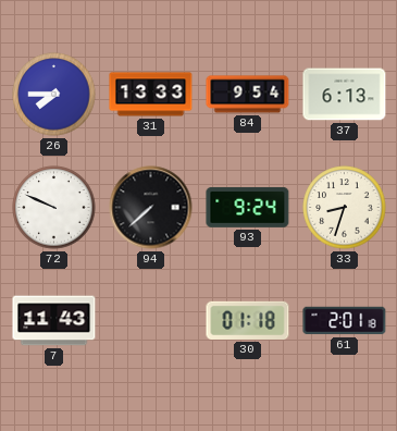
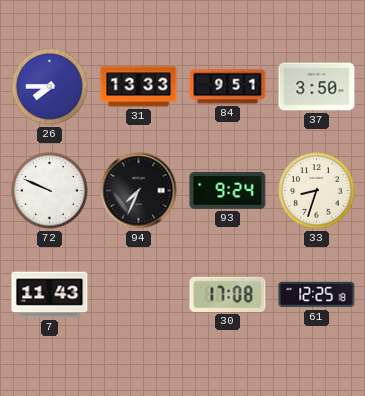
84: 9:54 -> 9:51 (228, 87)
37: 6:13 -> 3:50 (317, 87)
94: 7:38 -> 7:34 (139, 191)
30: 01:18 -> 17:08 (228, 294)
61: 2:01 -> 12:25 (317, 295)
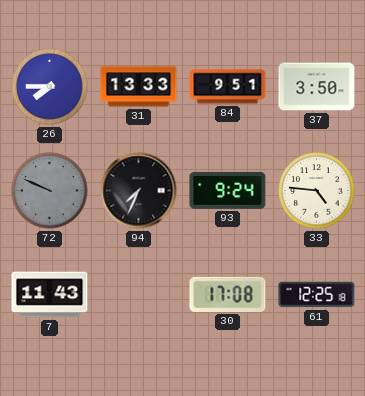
72 dial: white -> grey (50, 191)
33: 8:33 -> 4:46 (317, 191)
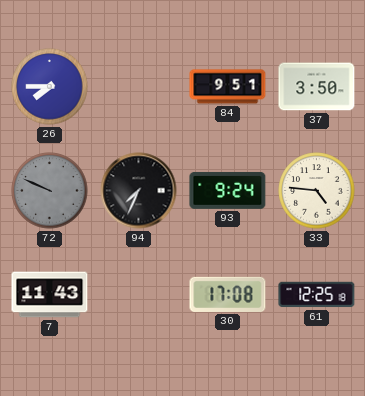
31: 13:33 -> none (139, 87)
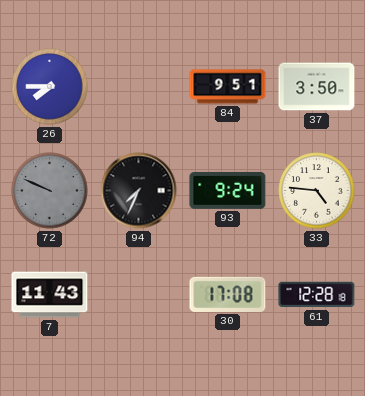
61: 12:25 -> 12:28 (317, 295)
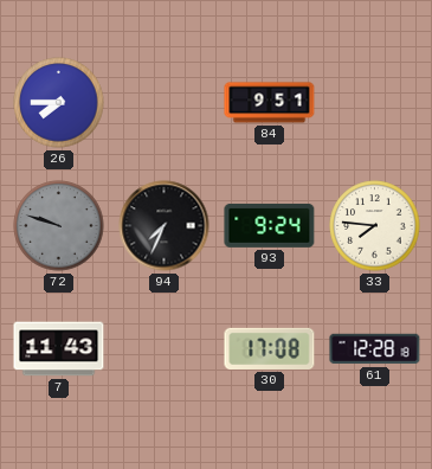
37: 3:50 -> none (317, 87)
72: 9:49 -> 9:48 (59, 226)
33: 4:46 -> 7:46 (375, 226)
